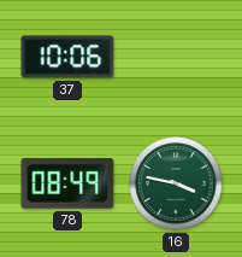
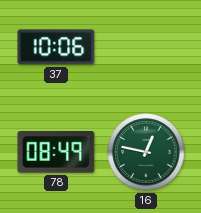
16: 3:47 -> 12:47 (146, 152)
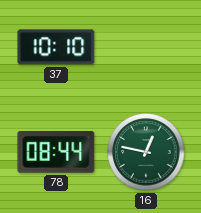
37: 10:06 -> 10:10 (56, 47)
78: 08:49 -> 08:44 (56, 153)
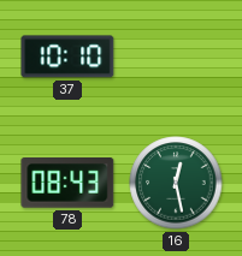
78: 08:44 -> 08:43 (67, 184)
16: 12:47 -> 12:28 (176, 183)
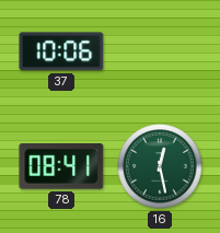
37: 10:10 -> 10:06 (61, 51)
78: 08:43 -> 08:41 (61, 167)
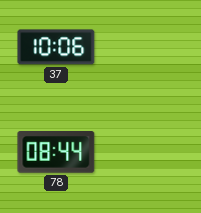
78: 08:41 -> 08:44 (56, 153)
16: 12:28 -> none (160, 166)
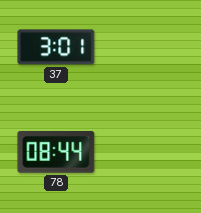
37: 10:06 -> 3:01 (56, 47)
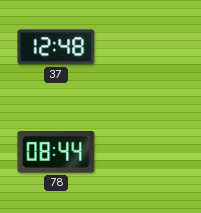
37: 3:01 -> 12:48 (56, 47)
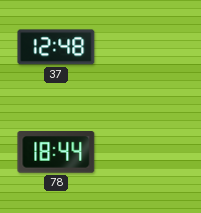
78: 08:44 -> 18:44 (56, 153)
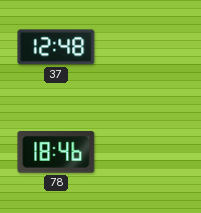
78: 18:44 -> 18:46 (56, 153)
